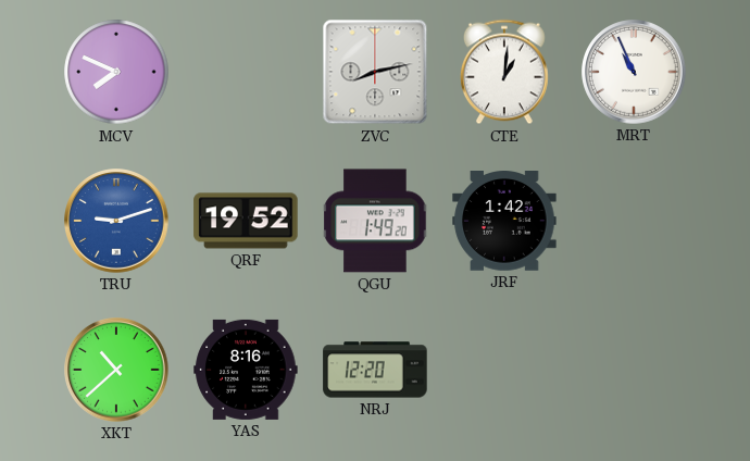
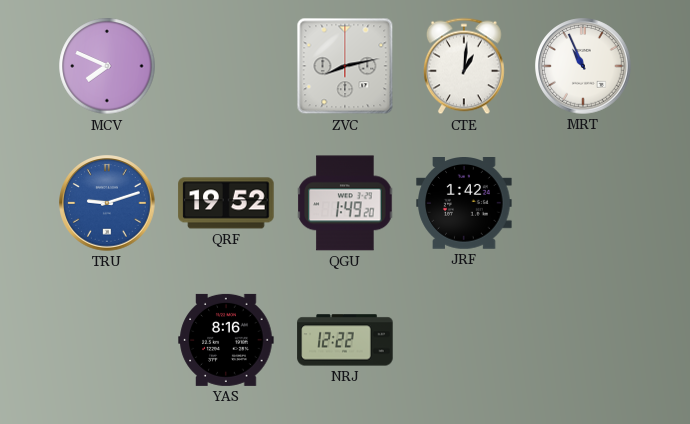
XKT: 10:38 -> none (116, 370)
NRJ: 12:20 -> 12:22 (345, 340)
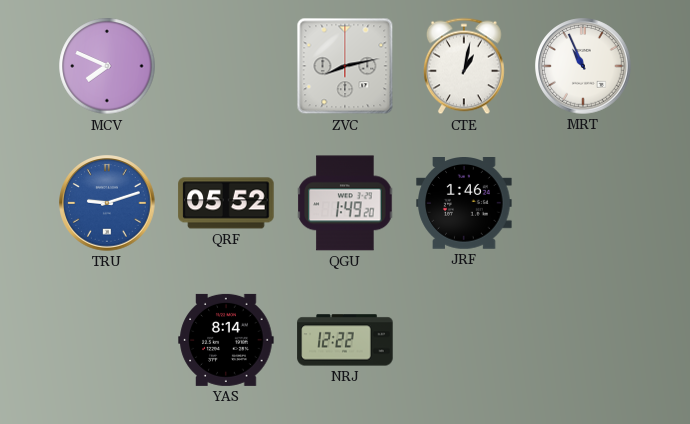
CTE: 1:01 -> 1:02 (464, 66)
QRF: 19:52 -> 05:52 (226, 203)
JRF: 1:42 -> 1:46 (464, 204)
YAS: 8:16 -> 8:14 (226, 340)
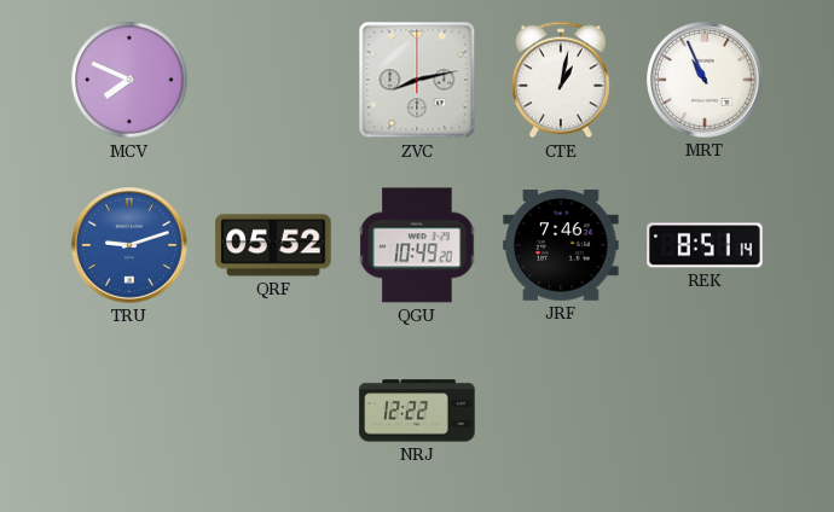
QGU: 1:49 -> 10:49 (417, 245)
JRF: 1:46 -> 7:46 (561, 246)
REK: none -> 8:51 (705, 245)
YAS: 8:14 -> none (226, 340)
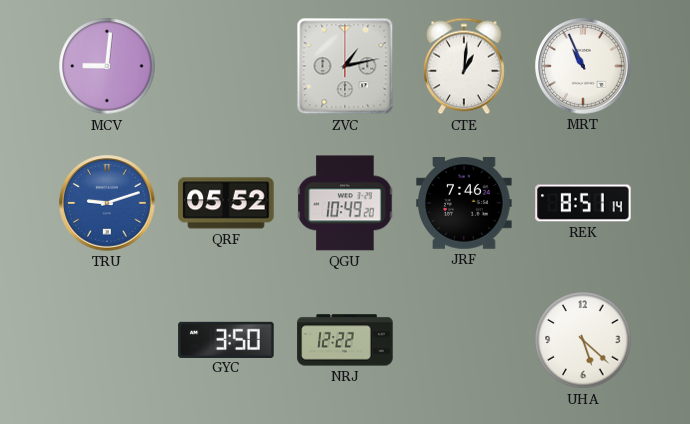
MCV: 7:49 -> 9:01 (107, 66)
ZVC: 8:13 -> 1:13 (345, 66)
CTE: 1:02 -> 1:01 (464, 66)
GYC: none -> 3:50 (226, 339)
UHA: none -> 5:22 (583, 340)
